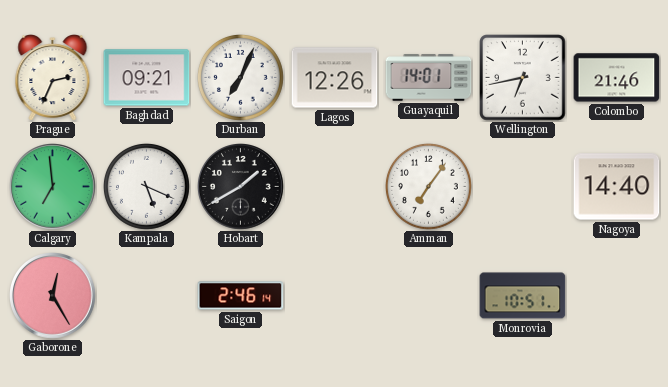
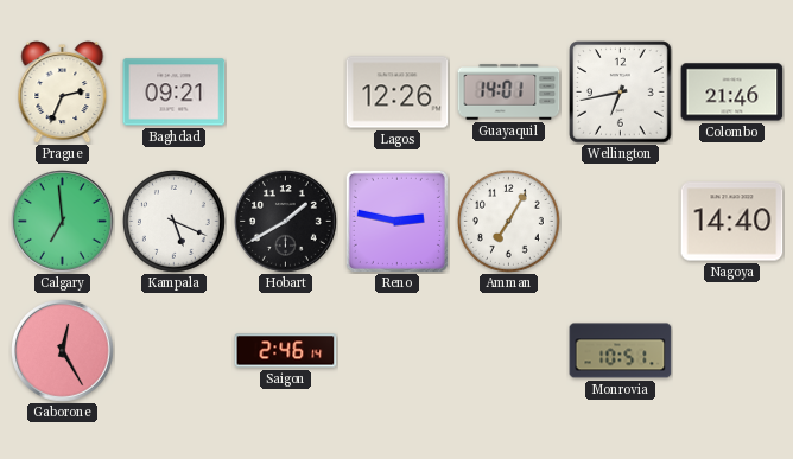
Durban: 7:04 -> none (240, 77)
Reno: none -> 2:47 (396, 221)
Amman: 7:06 -> 7:05 (508, 221)
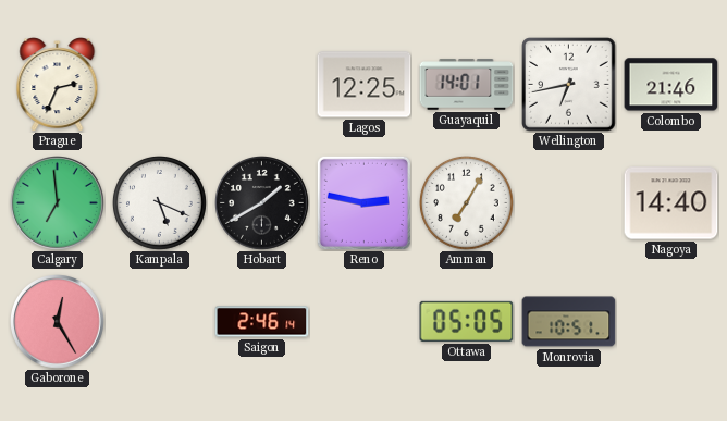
Baghdad: 09:21 -> none (175, 93)
Lagos: 12:26 -> 12:25 (365, 85)
Ottawa: none -> 05:05 (467, 321)
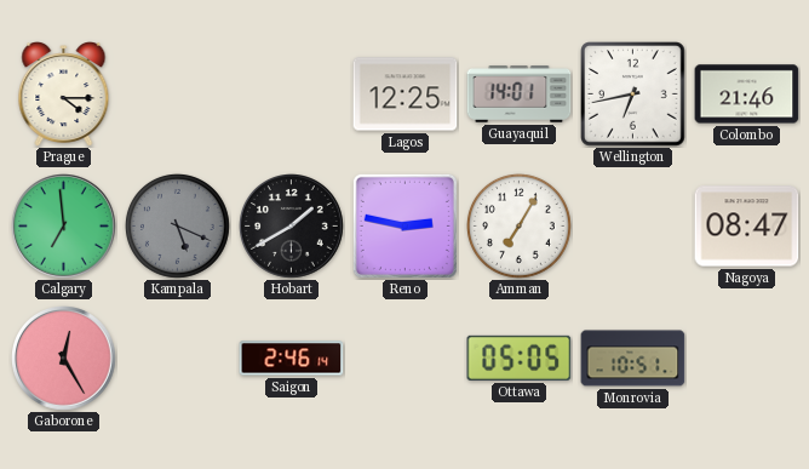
Prague: 2:34 -> 4:15 (64, 95)
Kampala dial: white -> grey (177, 225)
Nagoya: 14:40 -> 08:47 (747, 227)
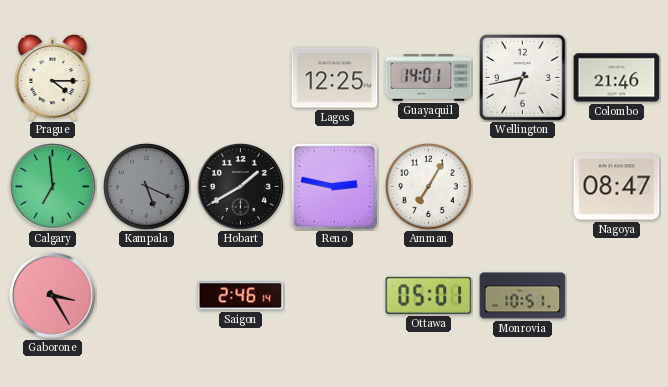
Gaborone: 12:25 -> 3:25 (53, 296)
Ottawa: 05:05 -> 05:01 (429, 295)
